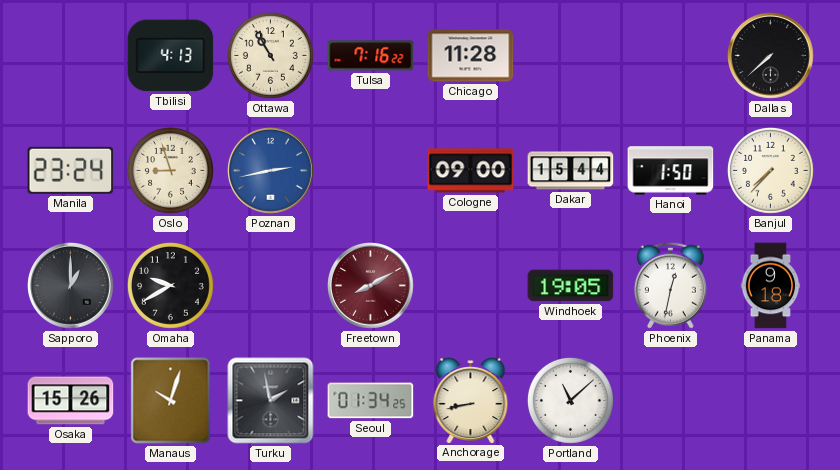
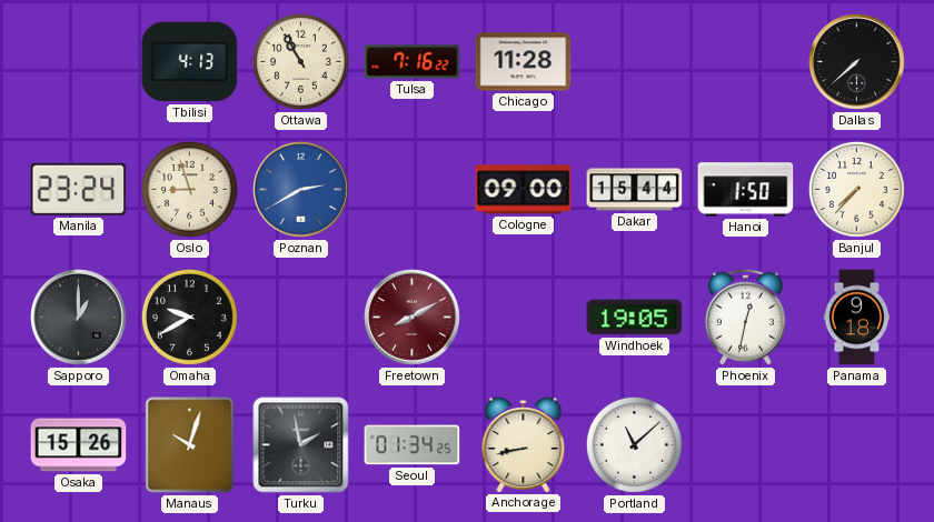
Poznan: 2:43 -> 2:40 (301, 190)
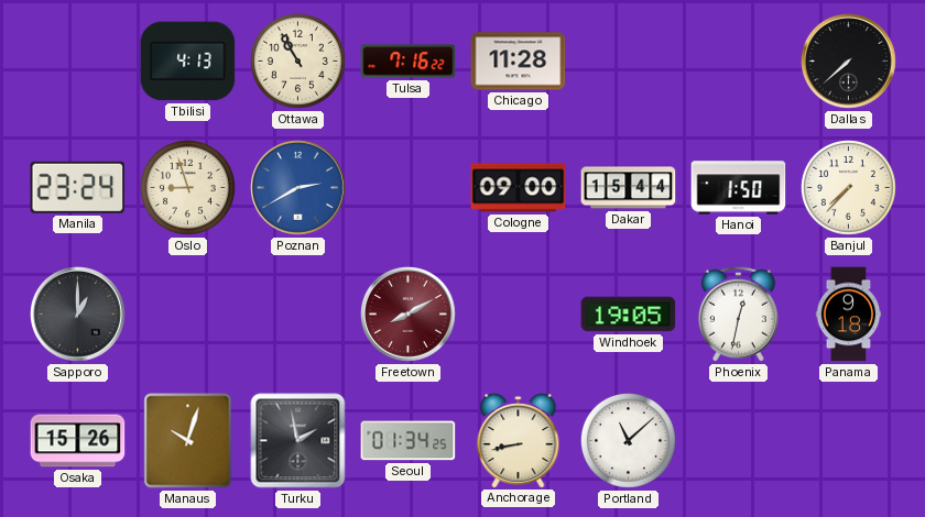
Omaha: 9:40 -> none (189, 317)
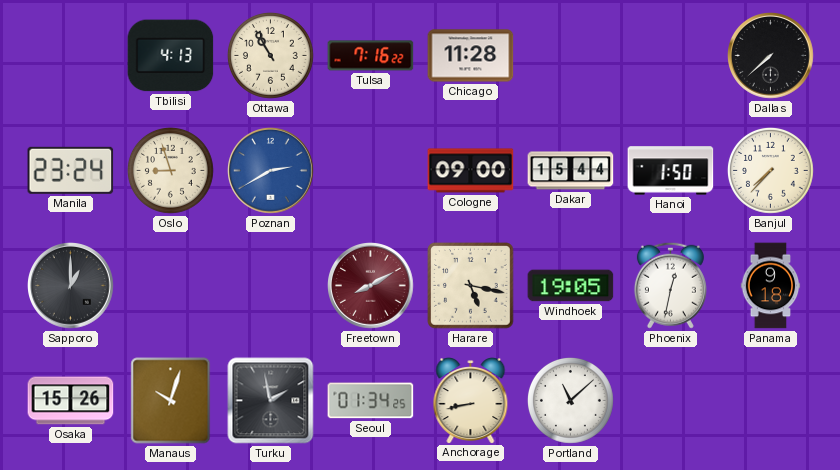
Harare: none -> 5:17 (471, 286)
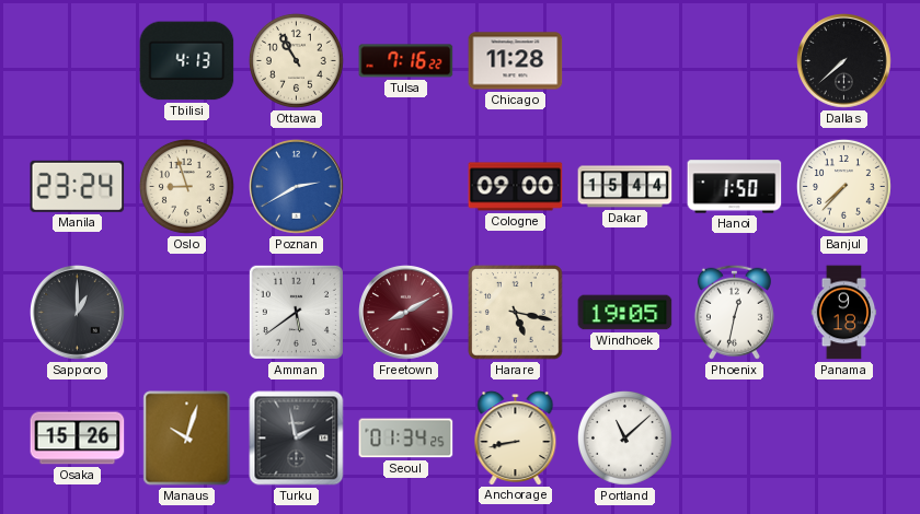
Amman: none -> 5:39 (296, 312)
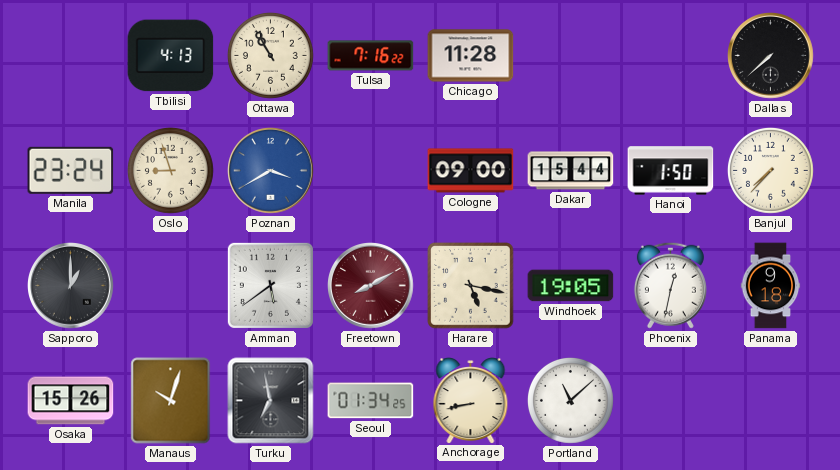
Poznan: 2:40 -> 3:40 (271, 171)
Turku: 1:58 -> 6:58 (271, 401)
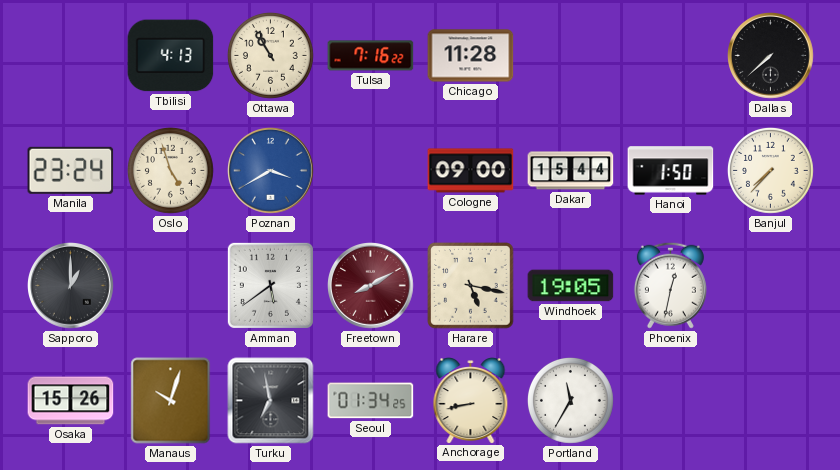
Oslo: 8:57 -> 4:57 (170, 170)
Panama: 9:18 -> none (771, 286)
Portland: 11:08 -> 11:35 (570, 400)
